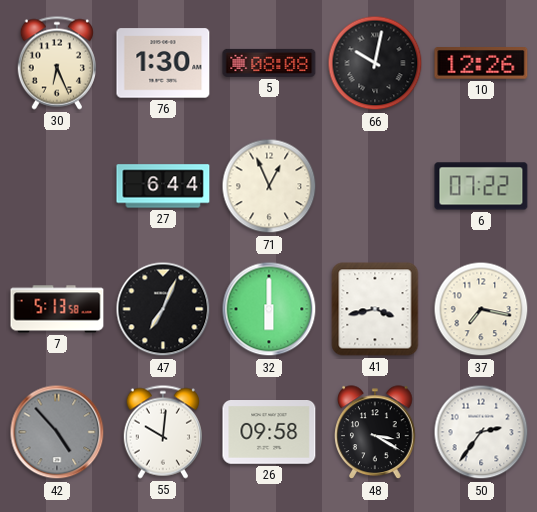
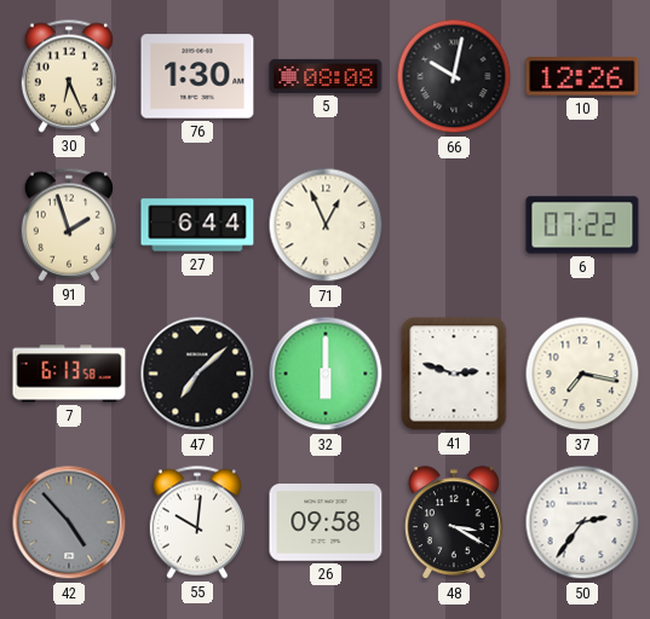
91: none -> 1:57 (69, 225)
7: 5:13 -> 6:13 (69, 374)
47: 7:04 -> 7:08 (197, 374)
41: 3:43 -> 2:48 (454, 374)
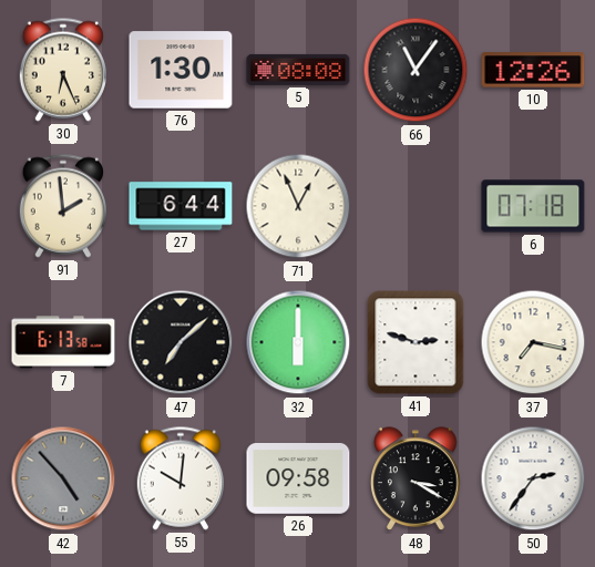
66: 10:02 -> 11:06 (416, 70)
91: 1:57 -> 1:59 (63, 206)
6: 07:22 -> 07:18 (533, 206)
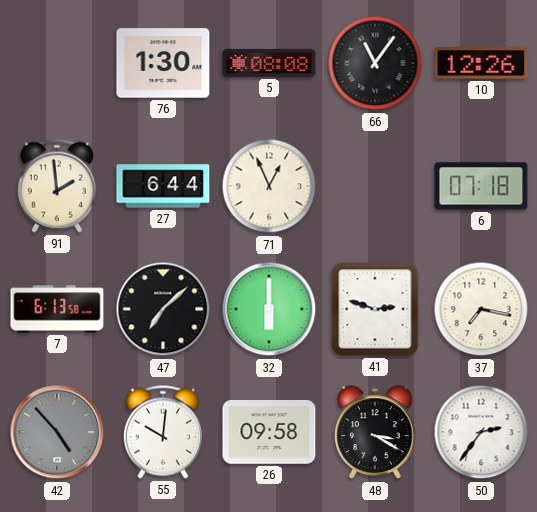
30: 6:26 -> none (63, 70)
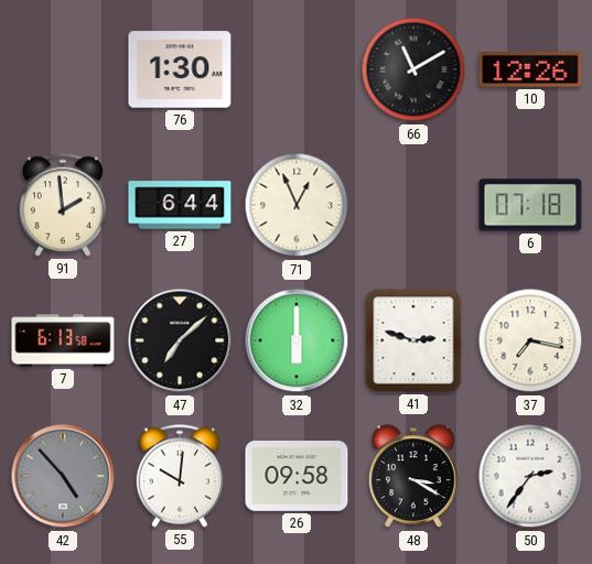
5: 08:08 -> none (269, 63)
66: 11:06 -> 11:10 (413, 69)
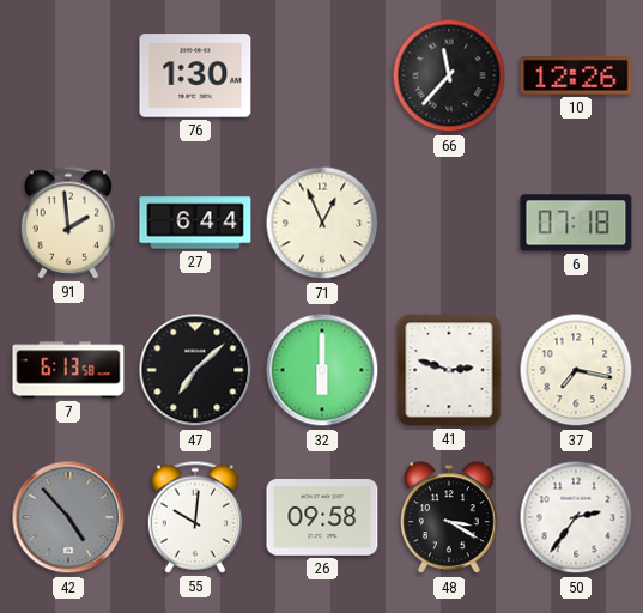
66: 11:10 -> 11:37 (449, 75)
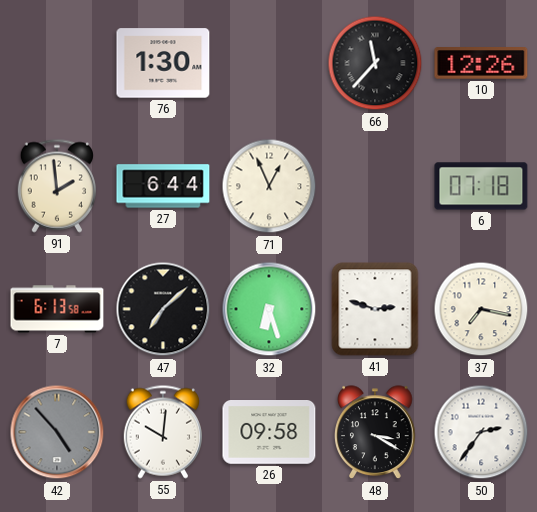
32: 6:00 -> 6:27 (269, 309)
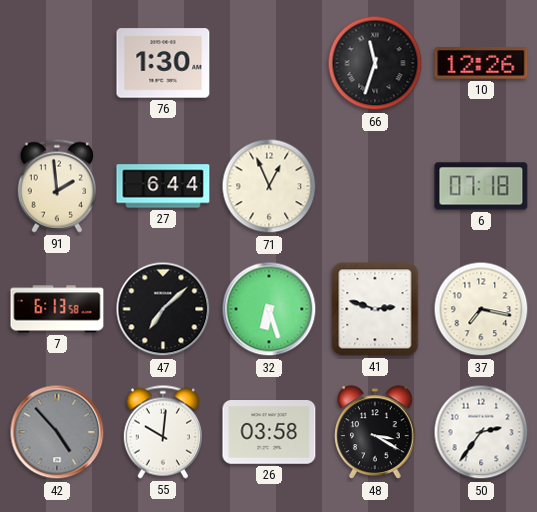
66: 11:37 -> 11:33 (375, 63)
26: 09:58 -> 03:58 (269, 432)
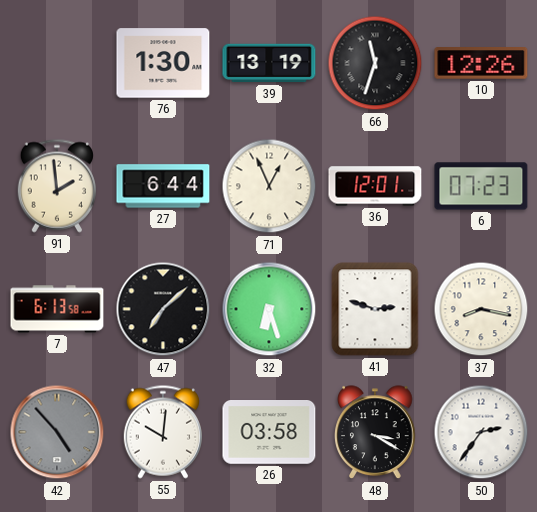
39: none -> 13:19 (269, 63)
36: none -> 12:01 (375, 186)
6: 07:18 -> 07:23 (481, 186)
37: 7:17 -> 8:17 (481, 309)
